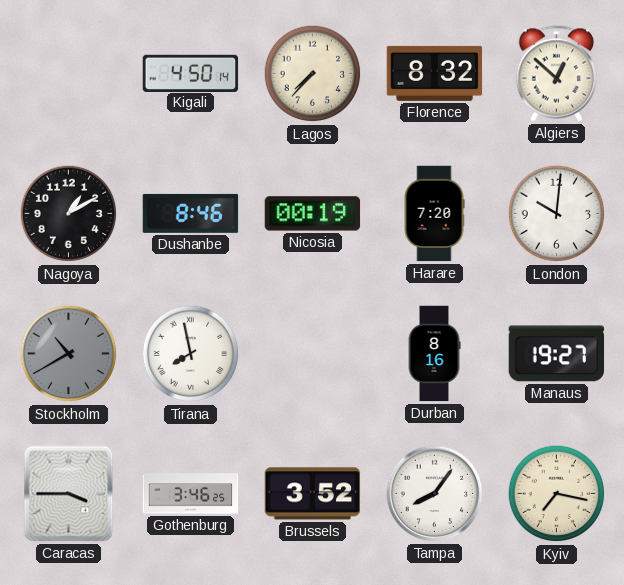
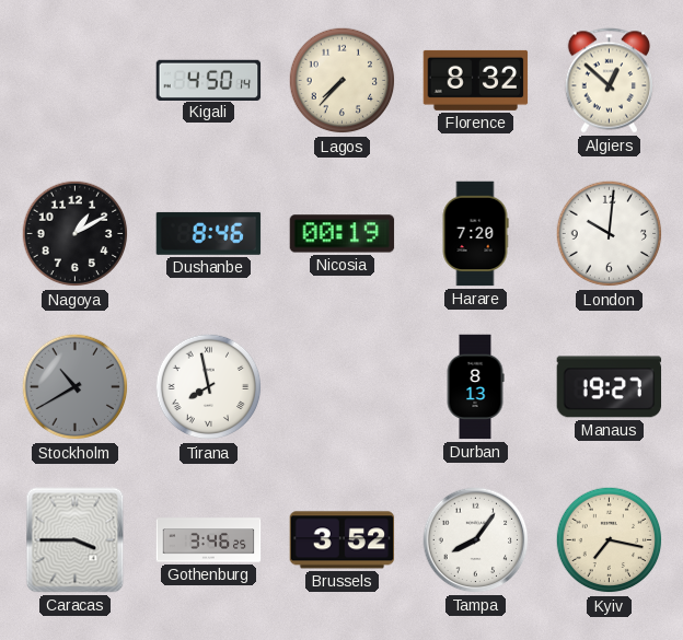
Durban: 8:16 -> 8:13 (475, 387)
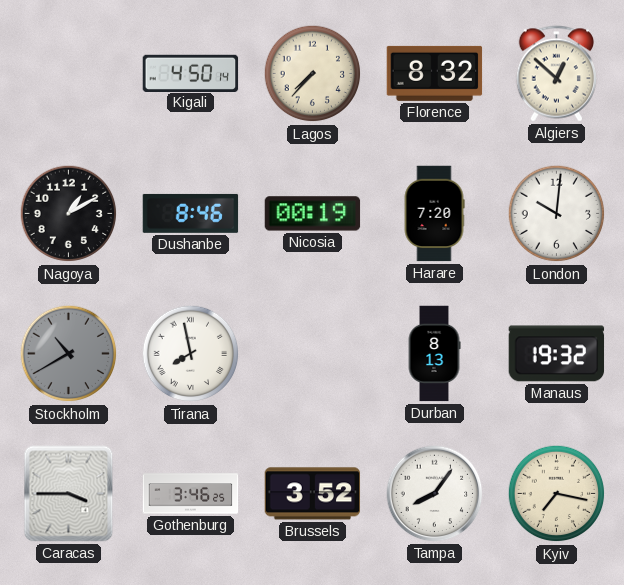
Manaus: 19:27 -> 19:32 (557, 354)
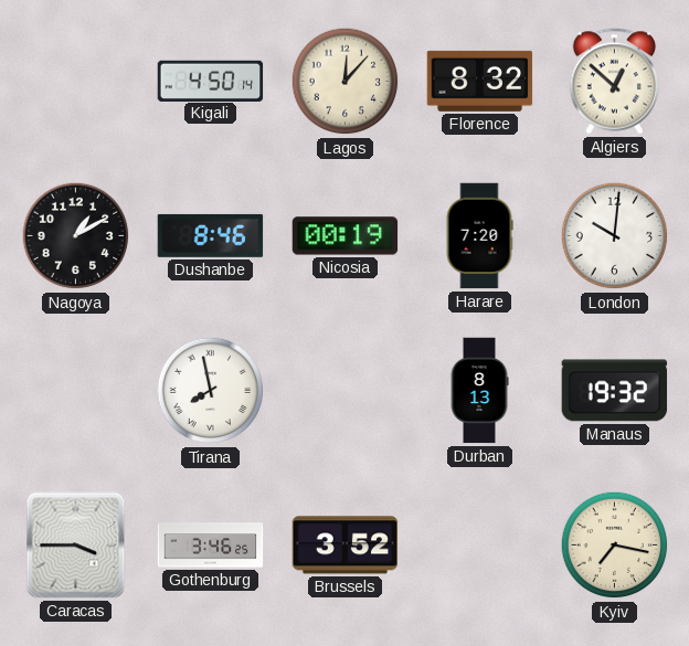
Lagos: 7:37 -> 12:07 (346, 82)
Stockholm: 10:40 -> none (69, 354)
Tampa: 8:06 -> none (435, 494)
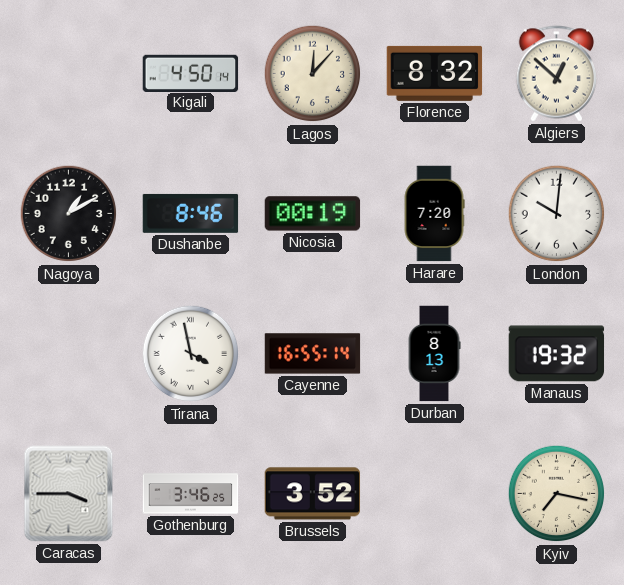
Tirana: 7:58 -> 3:58 (191, 354)
Cayenne: none -> 16:55 (313, 354)
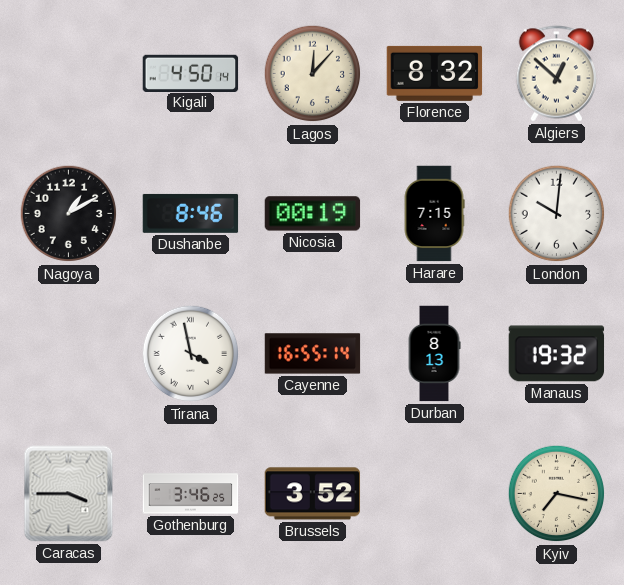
Harare: 7:20 -> 7:15 (434, 214)
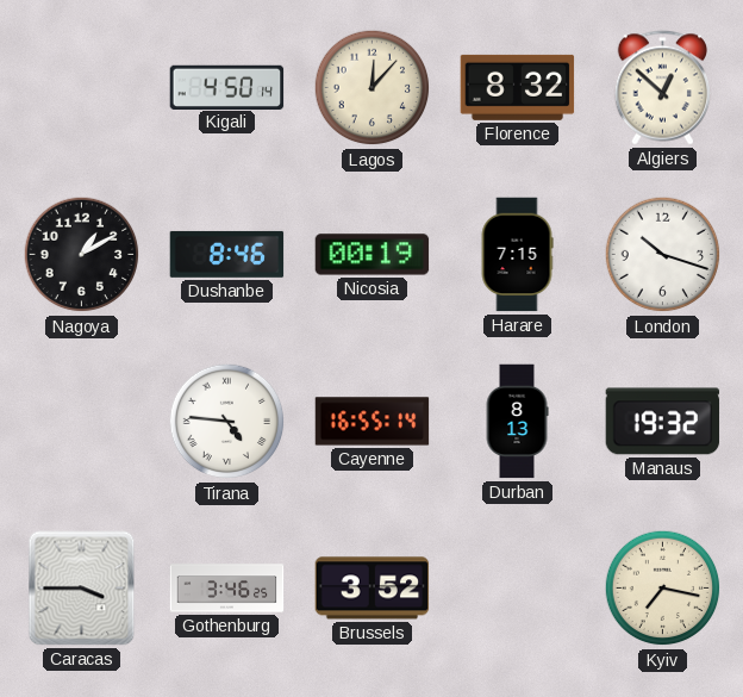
London: 10:01 -> 10:18 (663, 255)
Tirana: 3:58 -> 4:46 (227, 422)
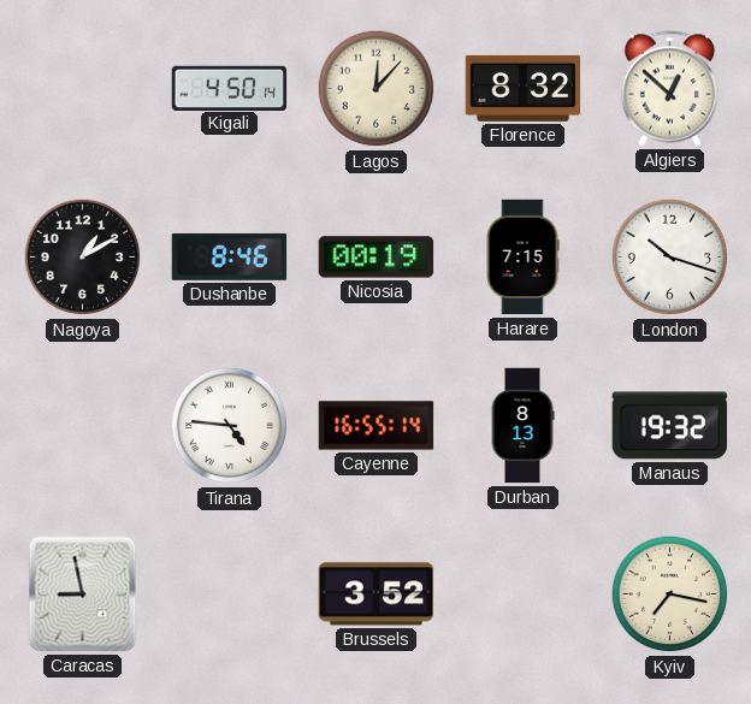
Caracas: 3:45 -> 8:58 (83, 594)
Gothenburg: 3:46 -> none (227, 589)
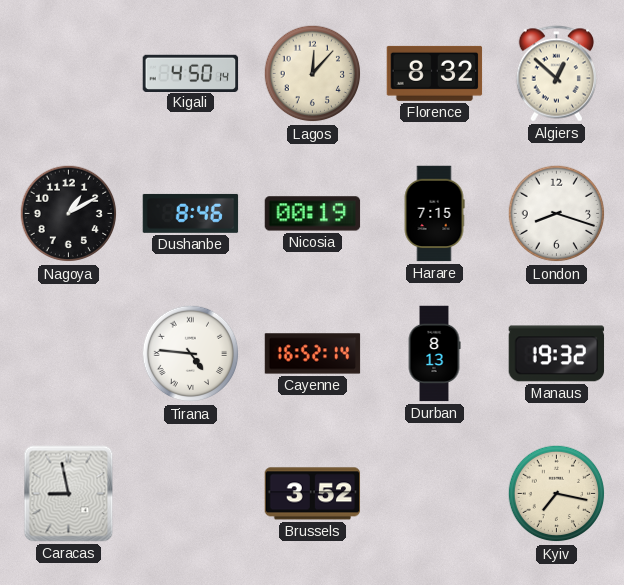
London: 10:18 -> 8:18 (557, 214)
Cayenne: 16:55 -> 16:52 (313, 354)
